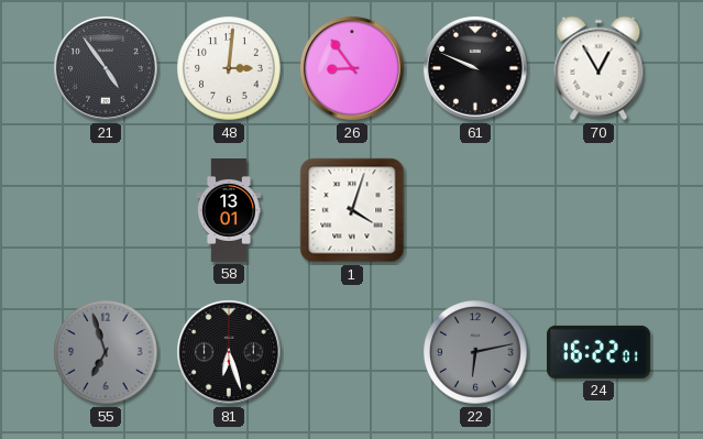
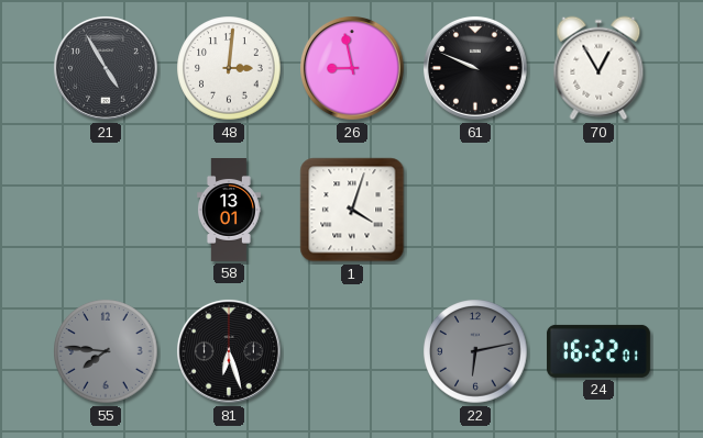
21: 4:54 -> 4:55 (107, 69)
26: 8:54 -> 8:58 (353, 69)
55: 6:57 -> 7:46 (106, 351)
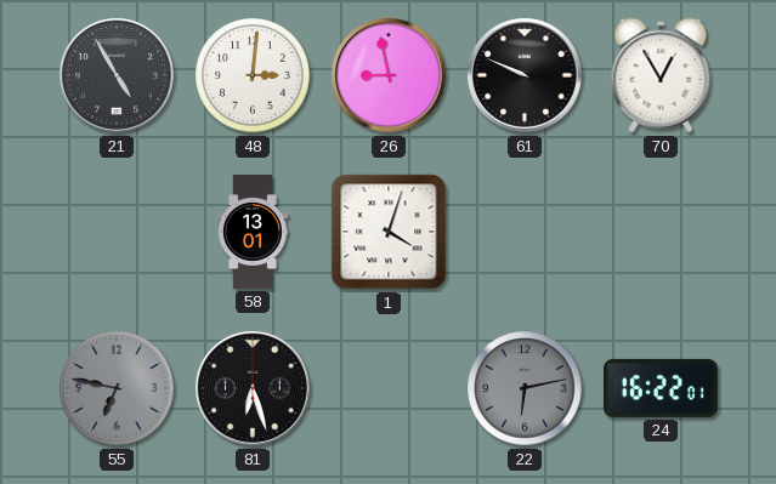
55: 7:46 -> 6:47 (117, 388)
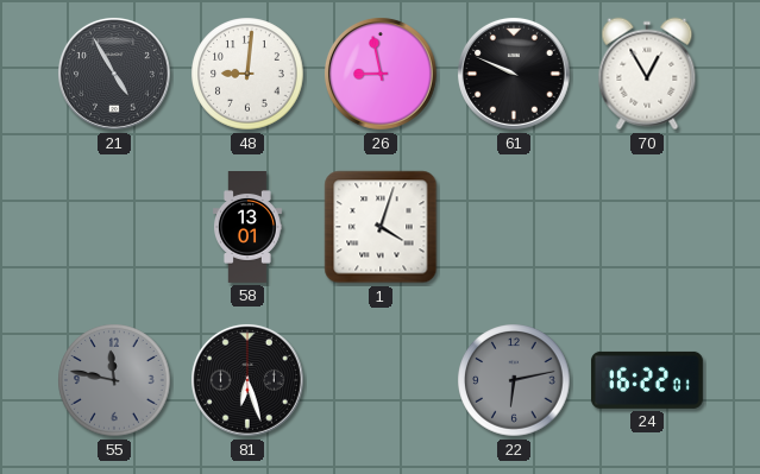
48: 3:01 -> 9:01 (247, 74)
55: 6:47 -> 11:47 (114, 380)
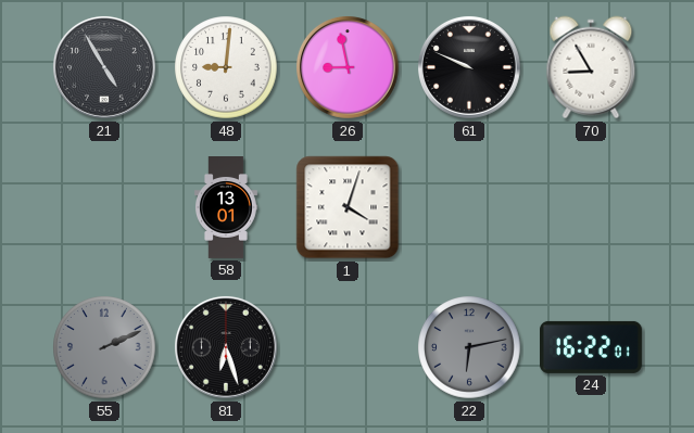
70: 12:55 -> 8:55 (591, 67)
55: 11:47 -> 2:11 (104, 347)
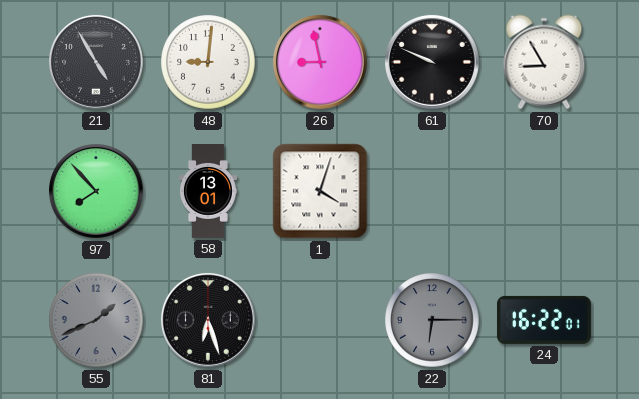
97: none -> 7:53 (97, 192)
55: 2:11 -> 1:41 (96, 320)
22: 6:13 -> 6:15 (432, 320)
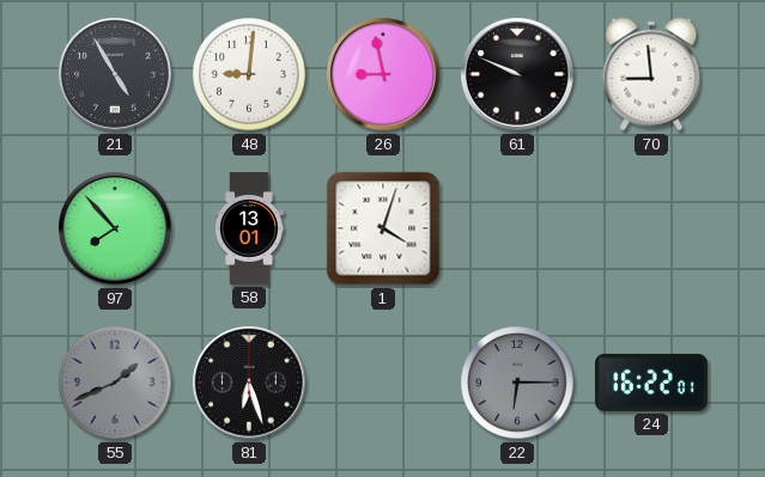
70: 8:55 -> 8:59 (651, 74)
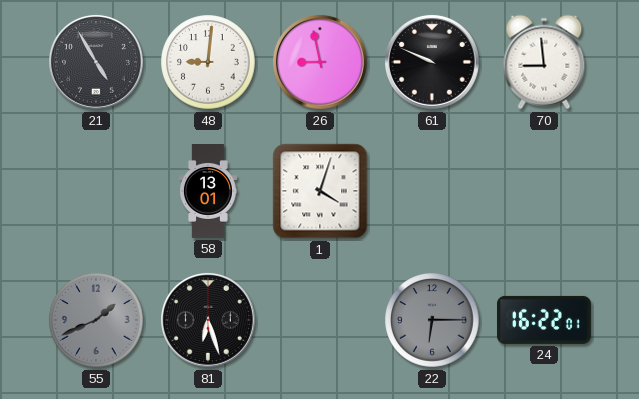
97: 7:53 -> none (116, 230)
